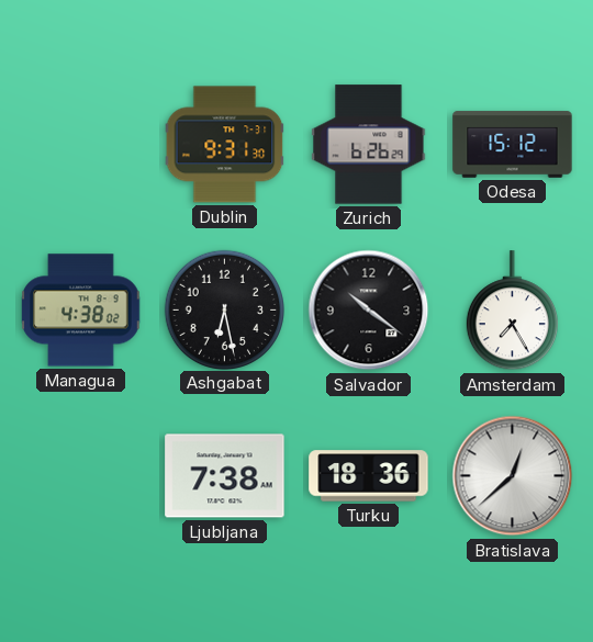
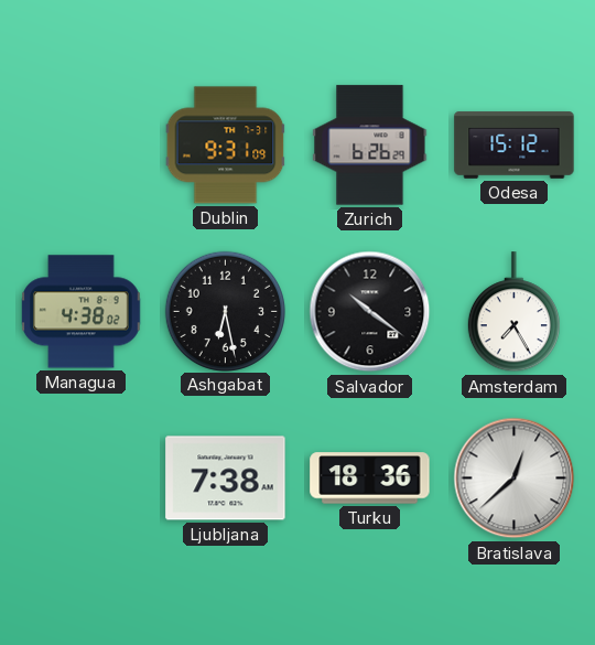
Dublin: 9:31:30 -> 9:31:09 (226, 146)
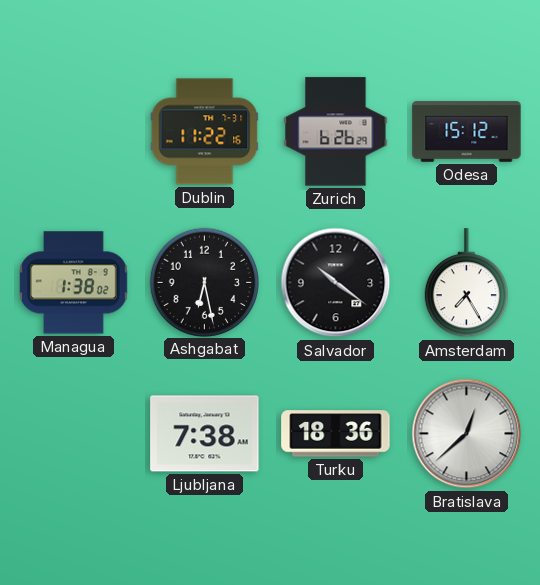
Dublin: 9:31 -> 11:22 (205, 132)
Managua: 4:38 -> 1:38 (74, 283)
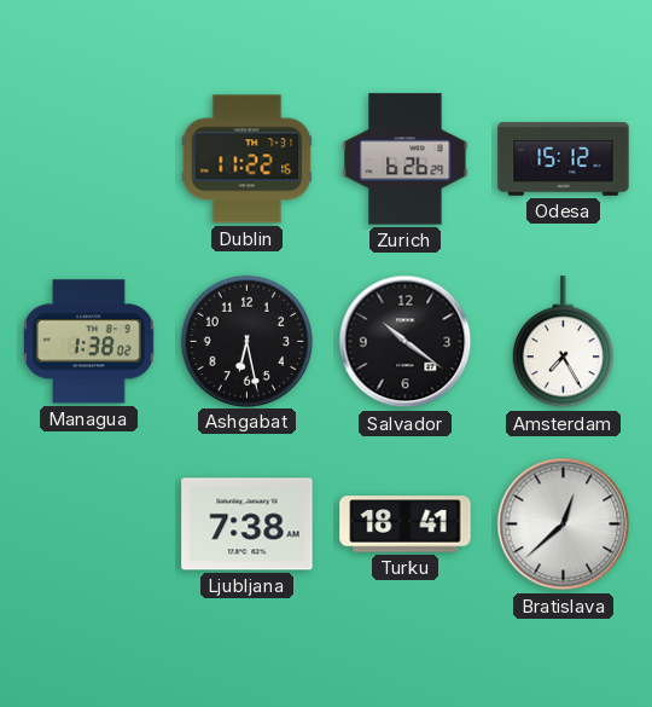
Turku: 18:36 -> 18:41 (406, 525)
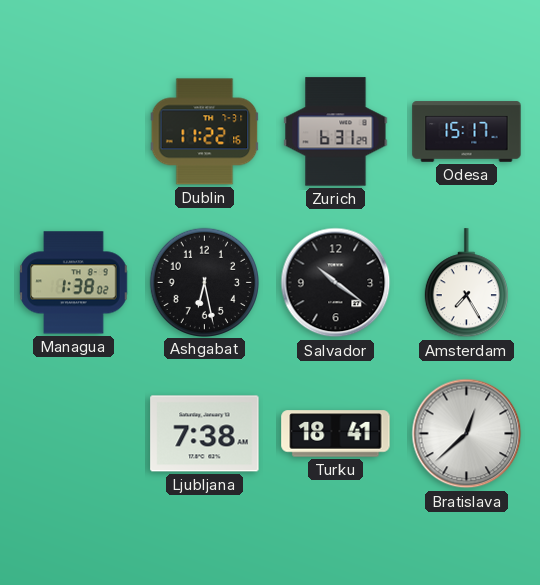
Zurich: 6:26 -> 6:31 (336, 132)
Odesa: 15:12 -> 15:17 (467, 132)
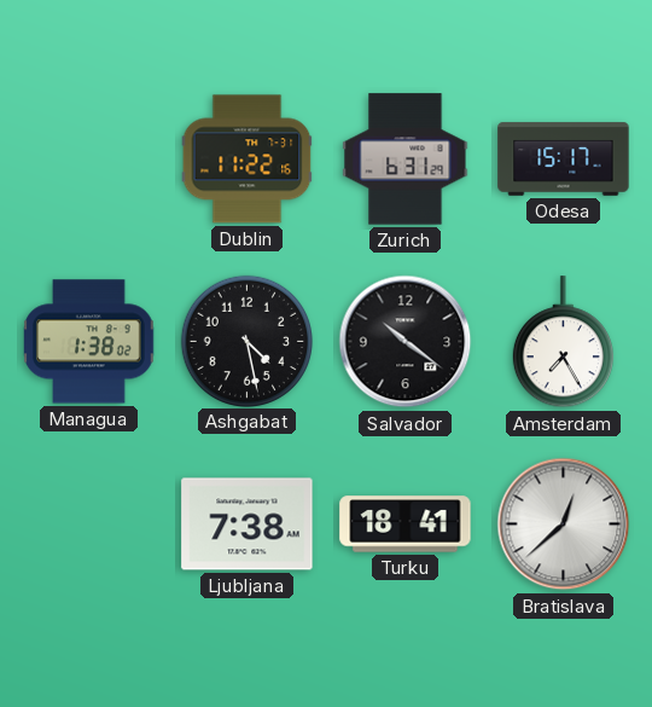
Ashgabat: 6:28 -> 4:28 (246, 341)
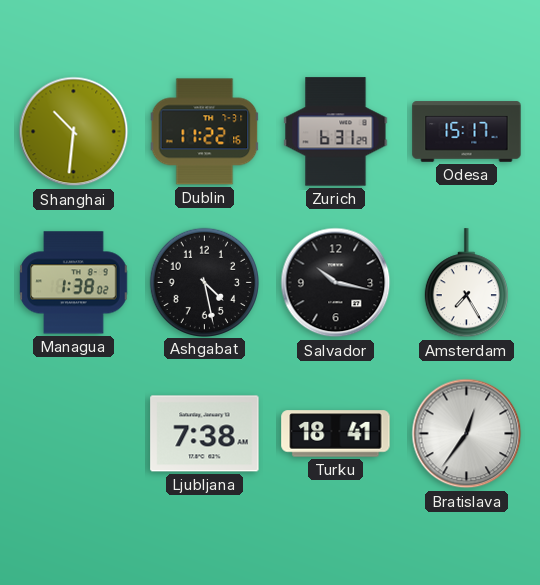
Shanghai: none -> 10:31 (74, 132)
Salvador: 10:21 -> 10:17 (336, 283)
Bratislava: 12:38 -> 12:36 (467, 434)
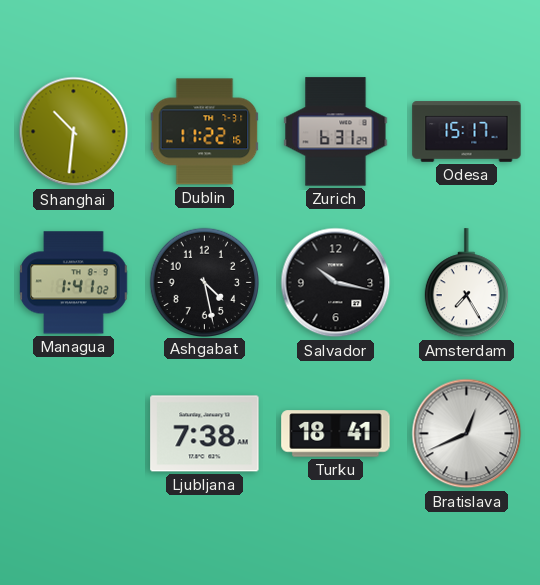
Managua: 1:38 -> 1:41 (74, 283)
Bratislava: 12:36 -> 12:41 (467, 434)
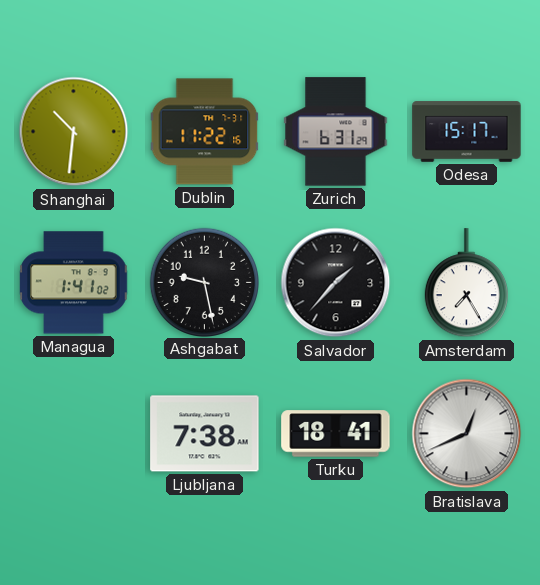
Ashgabat: 4:28 -> 9:28 (204, 282)
Salvador: 10:17 -> 1:37 (336, 283)
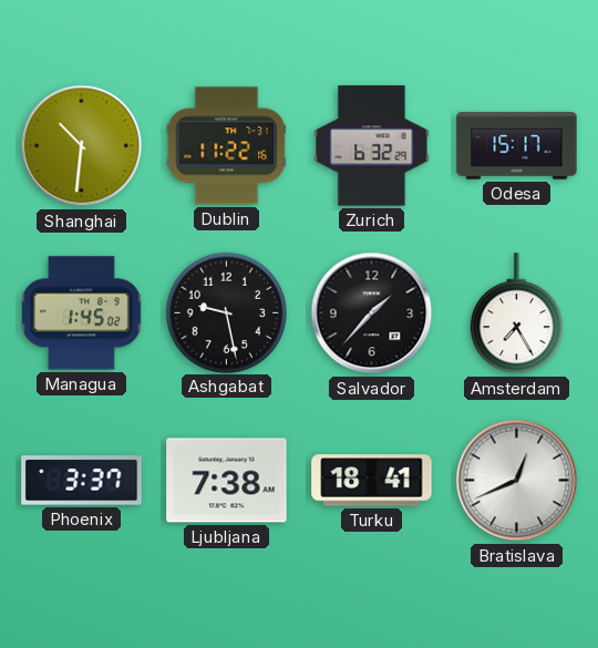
Zurich: 6:31 -> 6:32 (372, 146)
Managua: 1:41 -> 1:45 (82, 313)
Phoenix: none -> 3:37 (82, 481)
